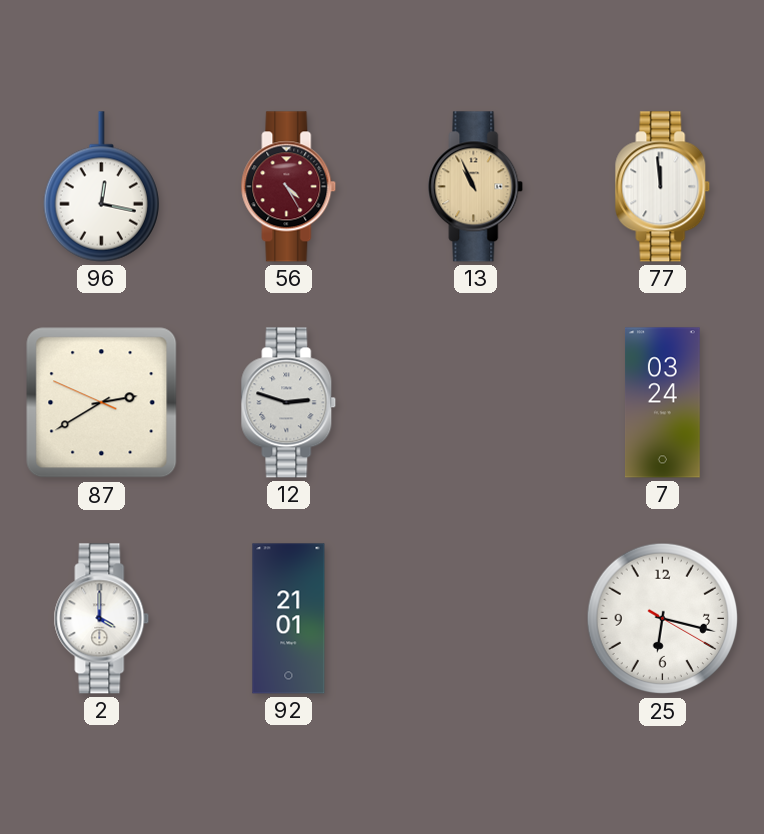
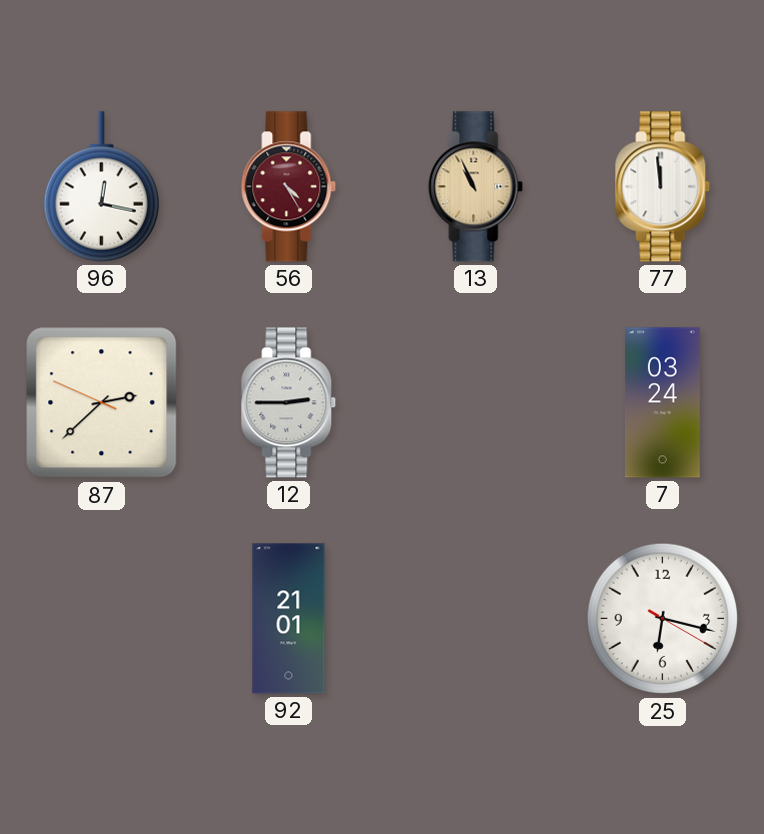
87: 2:39 -> 2:37 (102, 403)
12: 2:48 -> 2:45 (289, 403)
2: 4:00 -> none (102, 619)
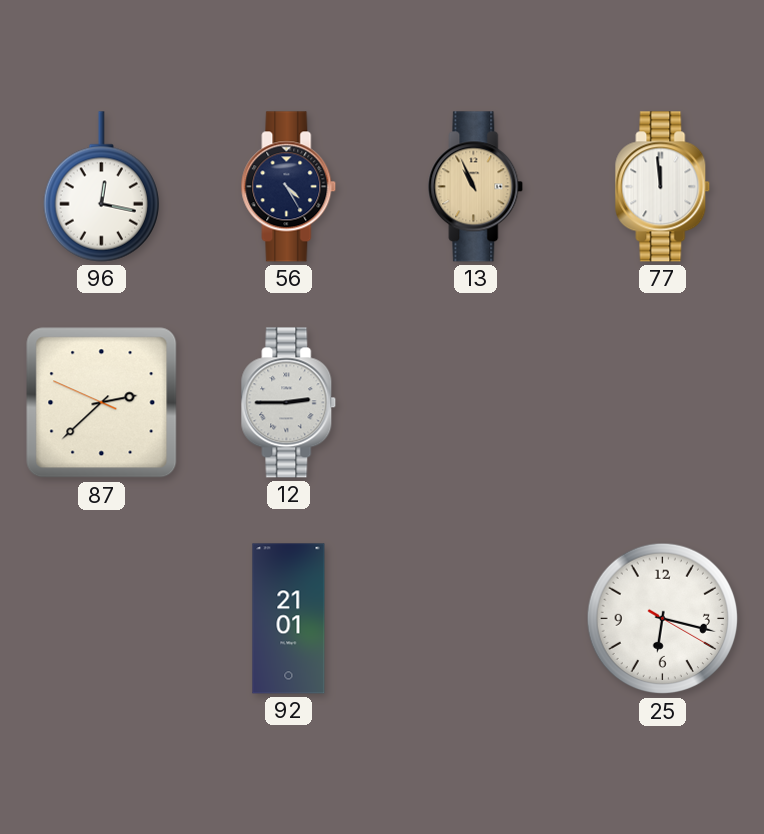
56 dial: burgundy -> navy (289, 187)
7: 03:24 -> none (663, 403)
